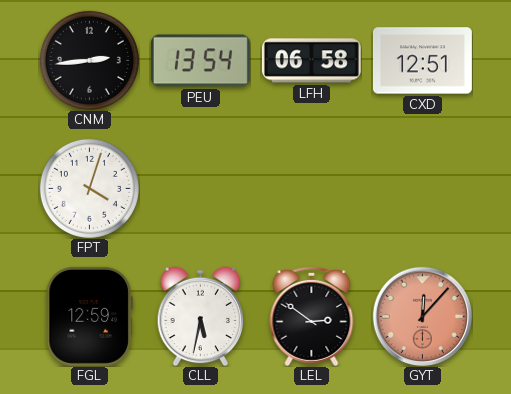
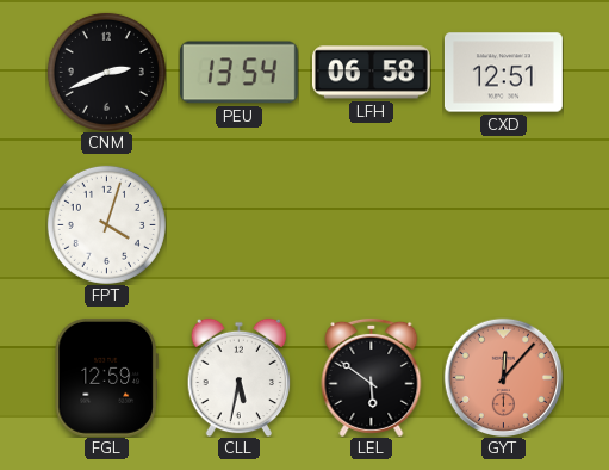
CNM: 2:44 -> 2:41 (106, 72)
LEL: 2:51 -> 5:51 (372, 377)
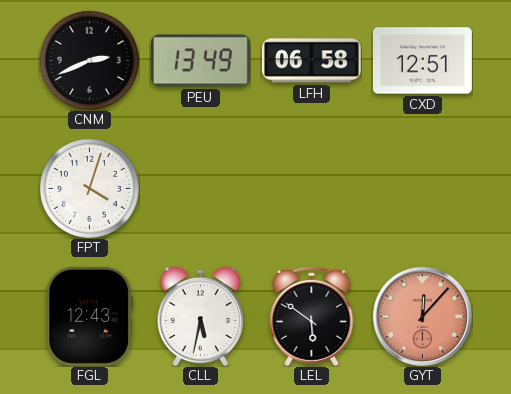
PEU: 13:54 -> 13:49 (200, 61)
FGL: 12:59 -> 12:43 (89, 316)
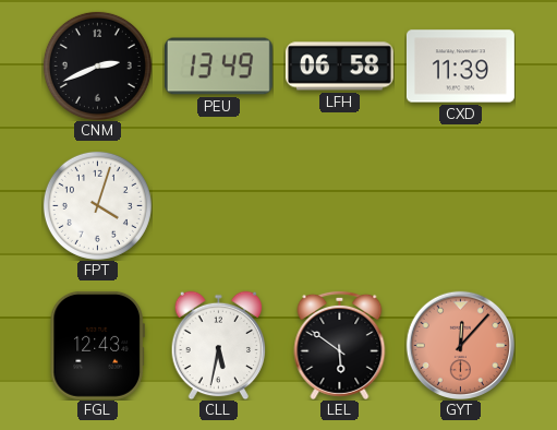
CXD: 12:51 -> 11:39 (460, 67)
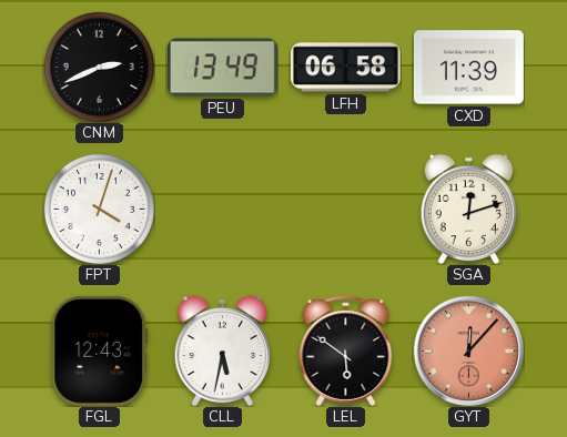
SGA: none -> 12:12 (469, 209)
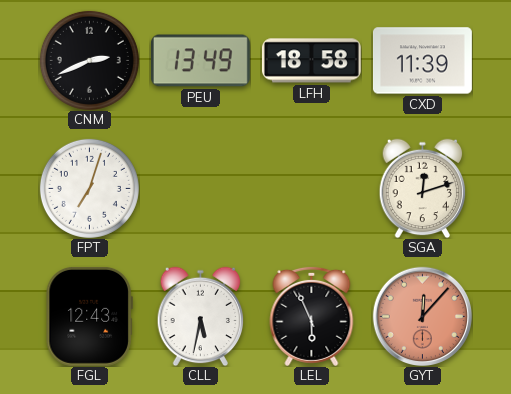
LFH: 06:58 -> 18:58 (311, 61)
FPT: 4:03 -> 7:03 (89, 188)
LEL: 5:51 -> 5:56 (312, 316)
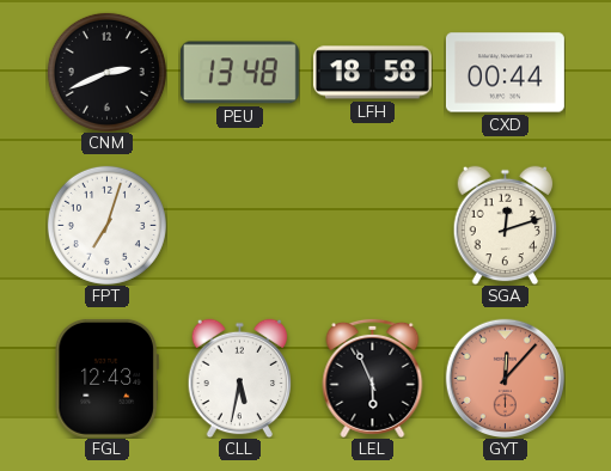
PEU: 13:49 -> 13:48 (239, 73)
CXD: 11:39 -> 00:44 (505, 73)
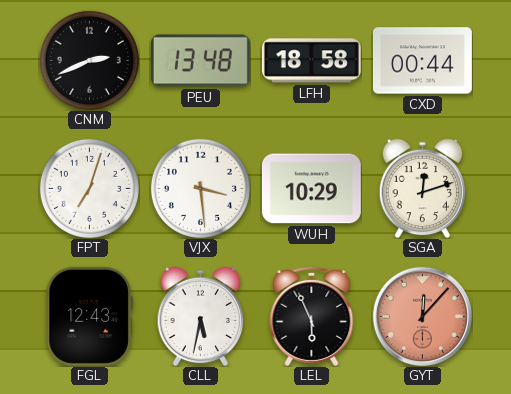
VJX: none -> 3:29 (200, 188)
WUH: none -> 10:29 (311, 189)
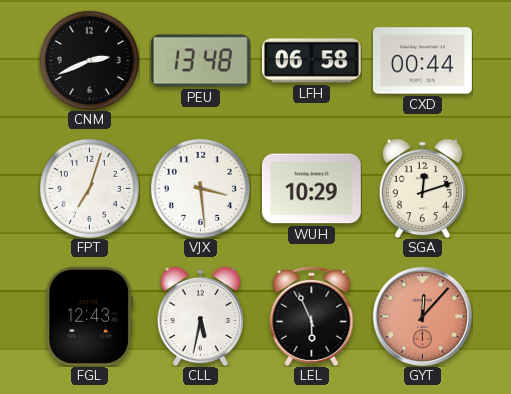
LFH: 18:58 -> 06:58 (311, 61)
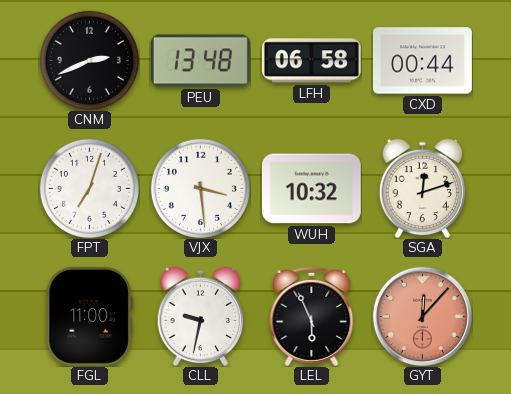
WUH: 10:29 -> 10:32 (311, 189)
FGL: 12:43 -> 11:00 (89, 316)
CLL: 5:32 -> 9:32 (201, 316)
